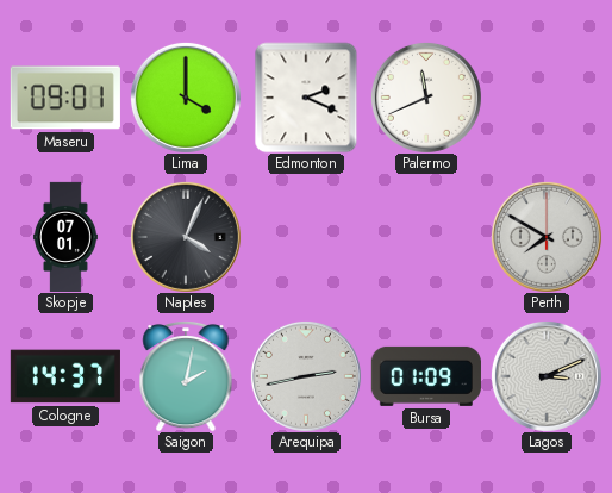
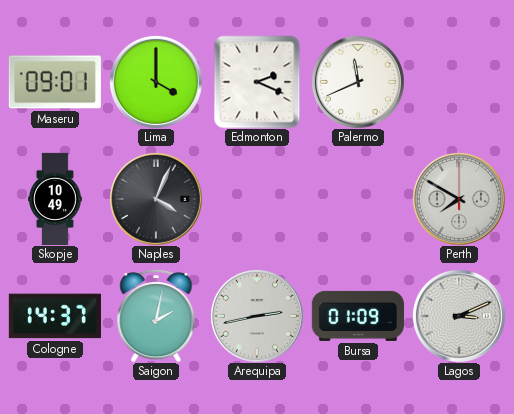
Skopje: 07:01 -> 10:49 (56, 198)
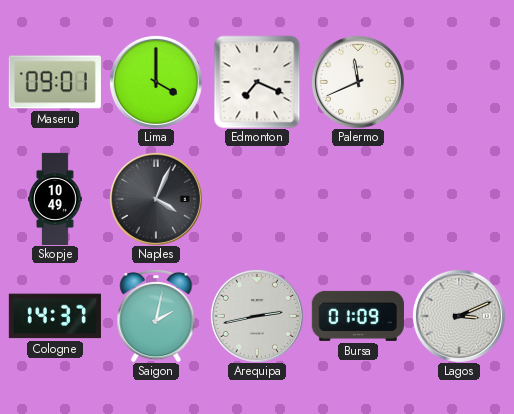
Edmonton: 2:19 -> 7:19 (257, 82)
Perth: 7:50 -> none (459, 199)
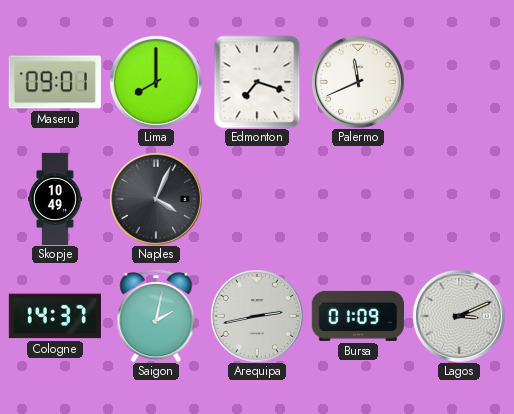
Lima: 4:00 -> 8:00 (156, 82)
Edmonton: 7:19 -> 7:18 (257, 82)
